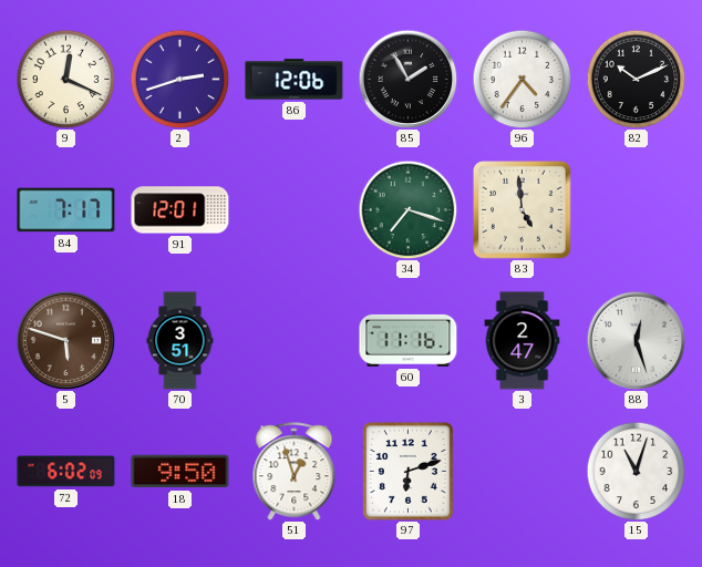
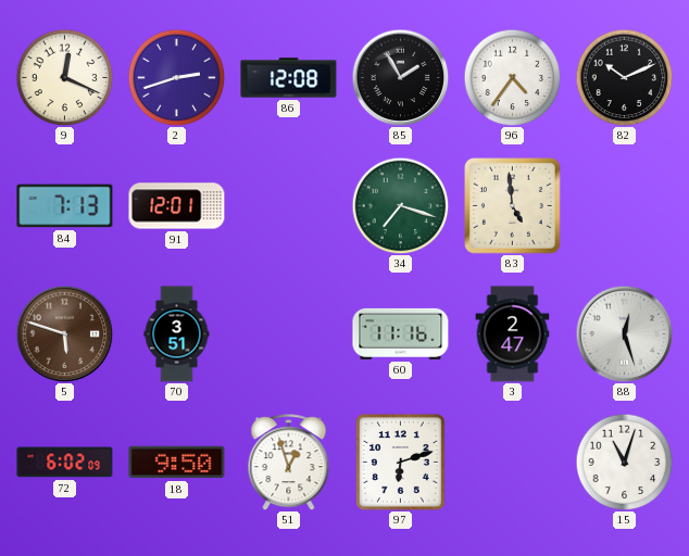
86: 12:06 -> 12:08 (289, 78)
84: 7:17 -> 7:13 (65, 206)
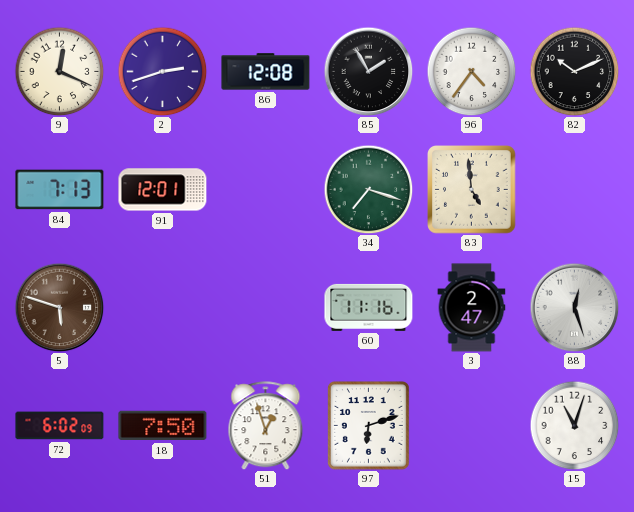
70: 3:51 -> none (177, 334)
18: 9:50 -> 7:50 (163, 426)
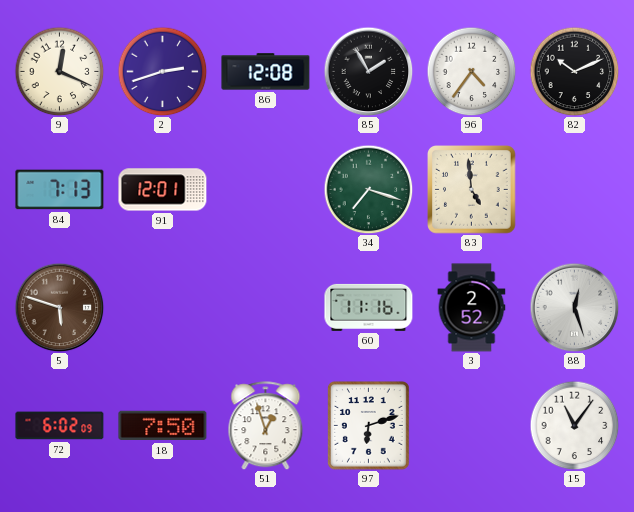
3: 2:47 -> 2:52 (472, 308)
15: 11:03 -> 11:06 (574, 425)
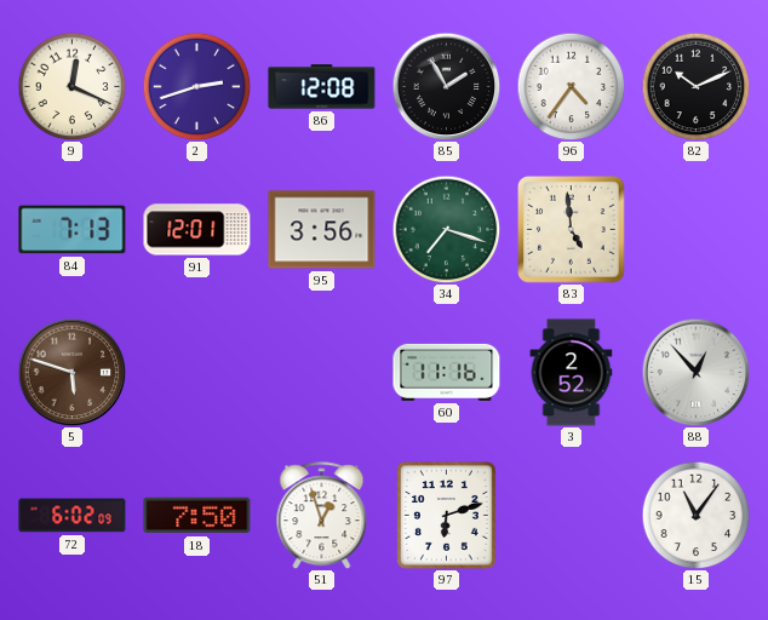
95: none -> 3:56 (322, 230)
88: 12:27 -> 12:53 (695, 372)
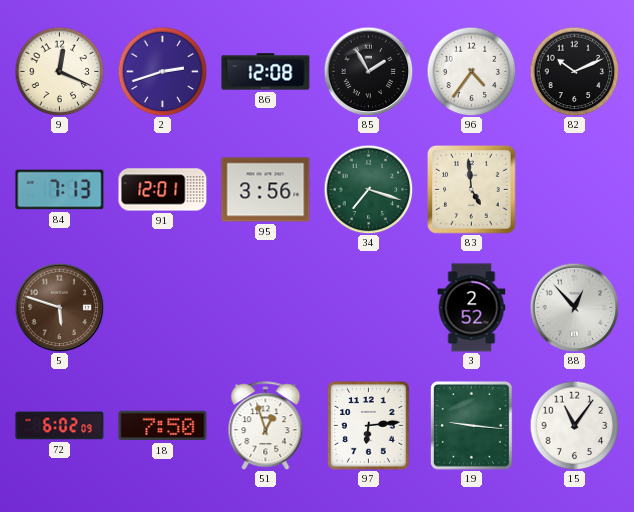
60: 11:16 -> none (447, 372)
97: 6:12 -> 6:14 (369, 426)
19: none -> 9:16 (472, 426)
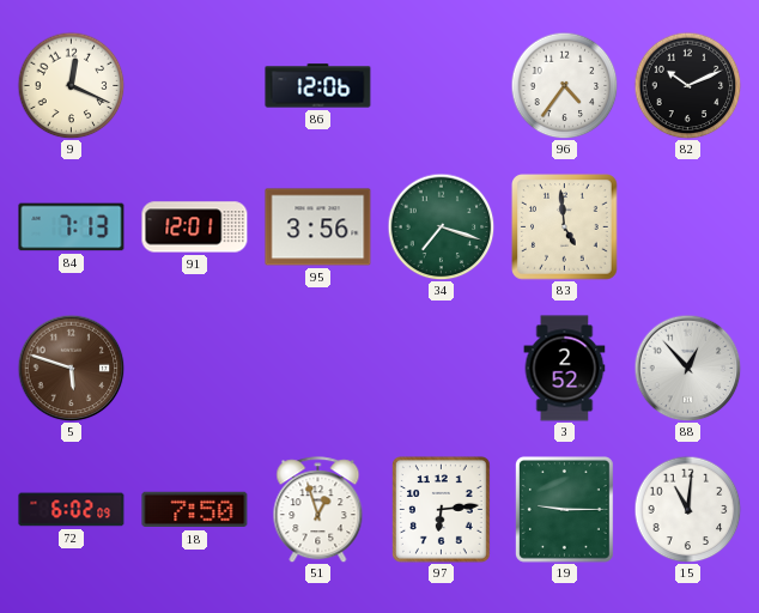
2: 2:42 -> none (162, 71)
86: 12:08 -> 12:06 (318, 86)
85: 1:55 -> none (368, 71)
19: 9:16 -> 9:15 (565, 510)
15: 11:06 -> 11:01 (687, 509)
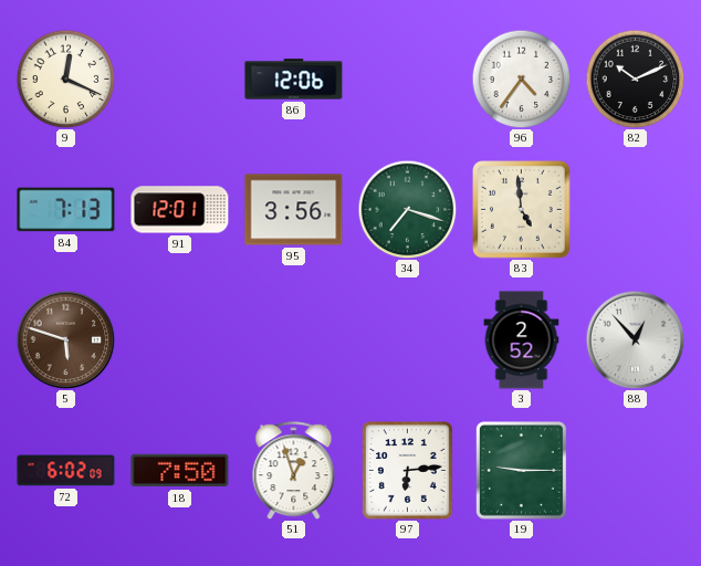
15: 11:01 -> none (687, 509)
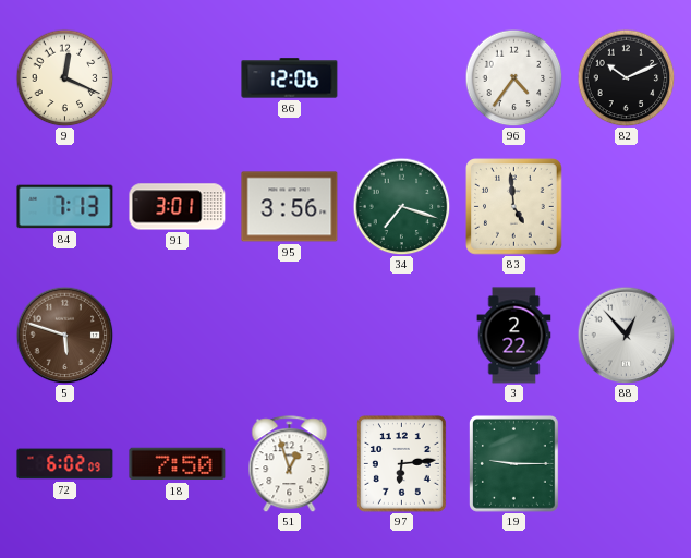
91: 12:01 -> 3:01 (178, 207)
3: 2:52 -> 2:22 (514, 336)
